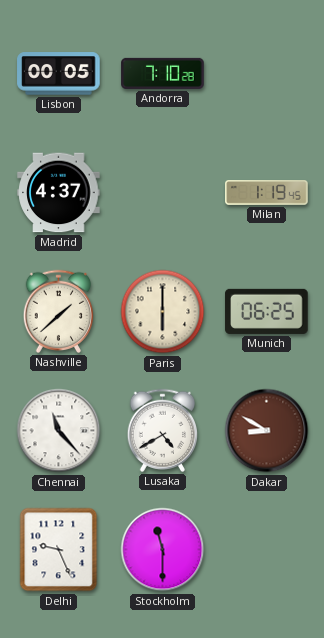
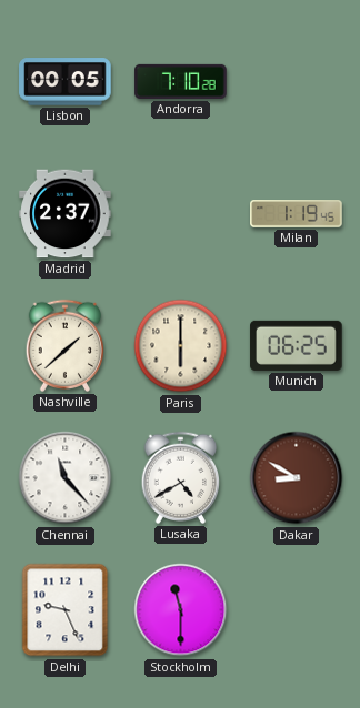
Madrid: 4:37 -> 2:37 (66, 214)
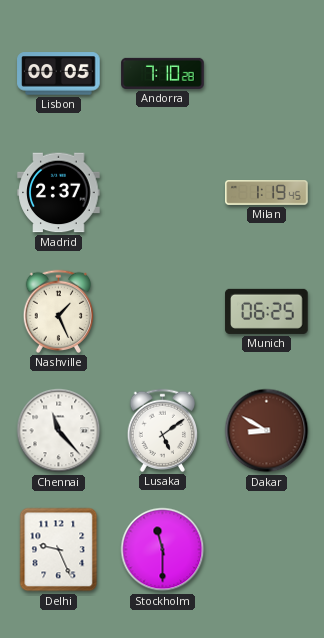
Nashville: 1:38 -> 1:26 (58, 311)
Paris: 6:00 -> none (181, 346)
Lusaka: 4:40 -> 5:09 (162, 430)
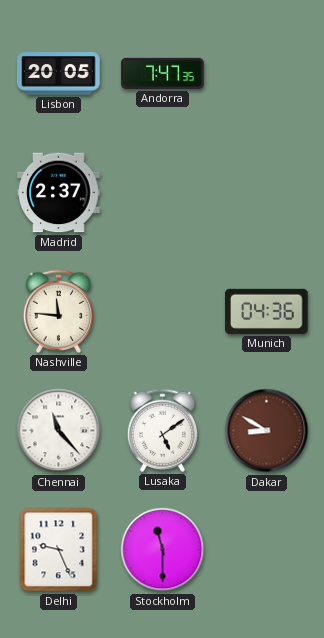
Lisbon: 00:05 -> 20:05 (59, 74)
Andorra: 7:10 -> 7:47 (163, 73)
Milan: 1:19 -> none (267, 193)
Nashville: 1:26 -> 11:46 (58, 311)
Munich: 06:25 -> 04:36 (267, 311)
